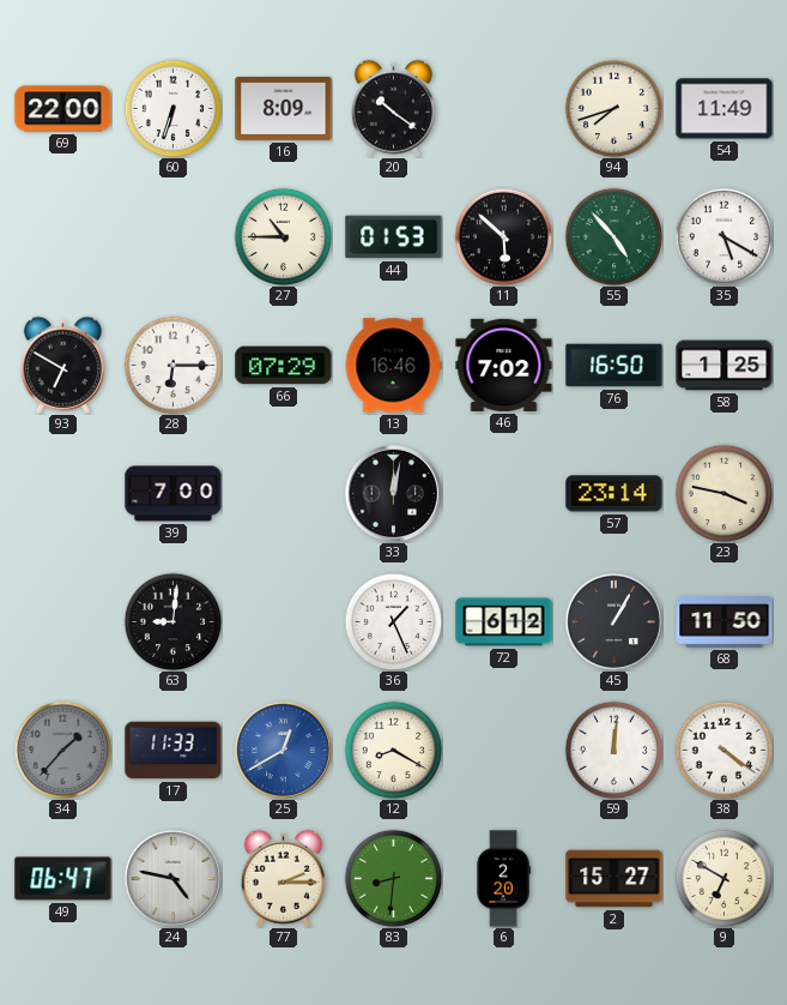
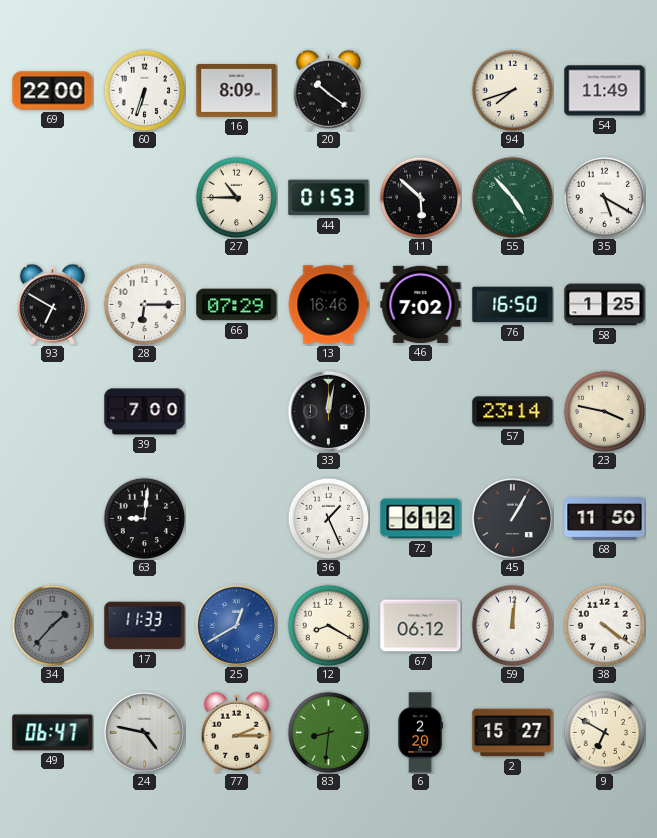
67: none -> 06:12 (421, 626)
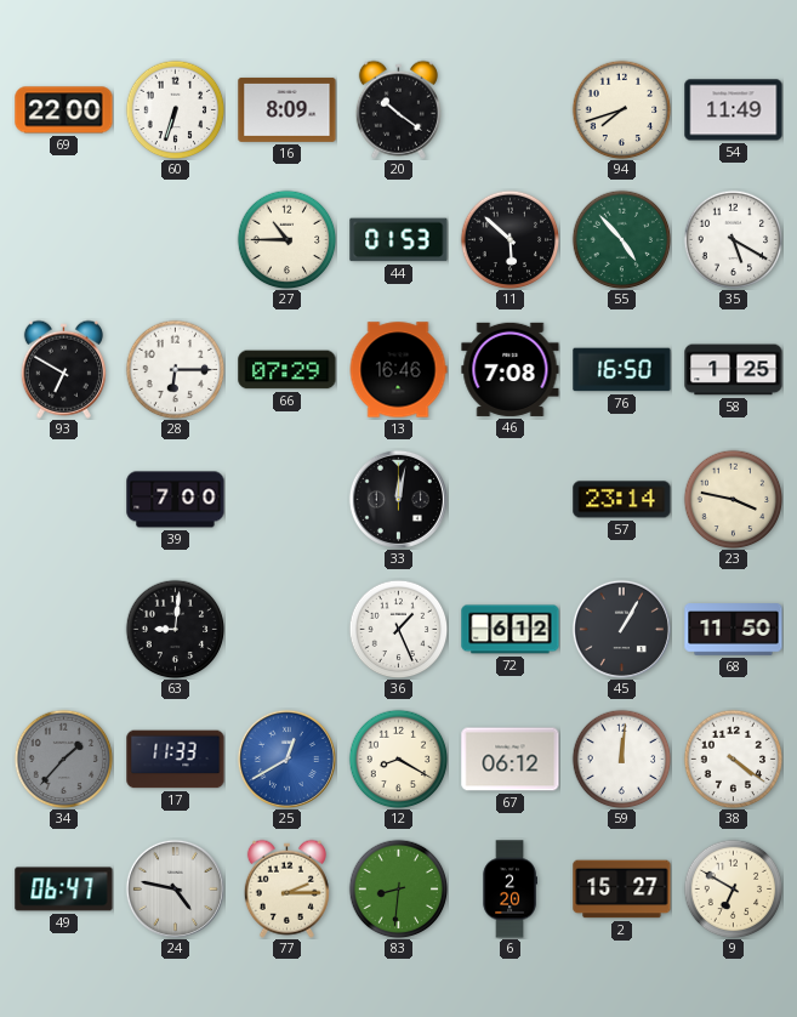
46: 7:02 -> 7:08 (511, 369)
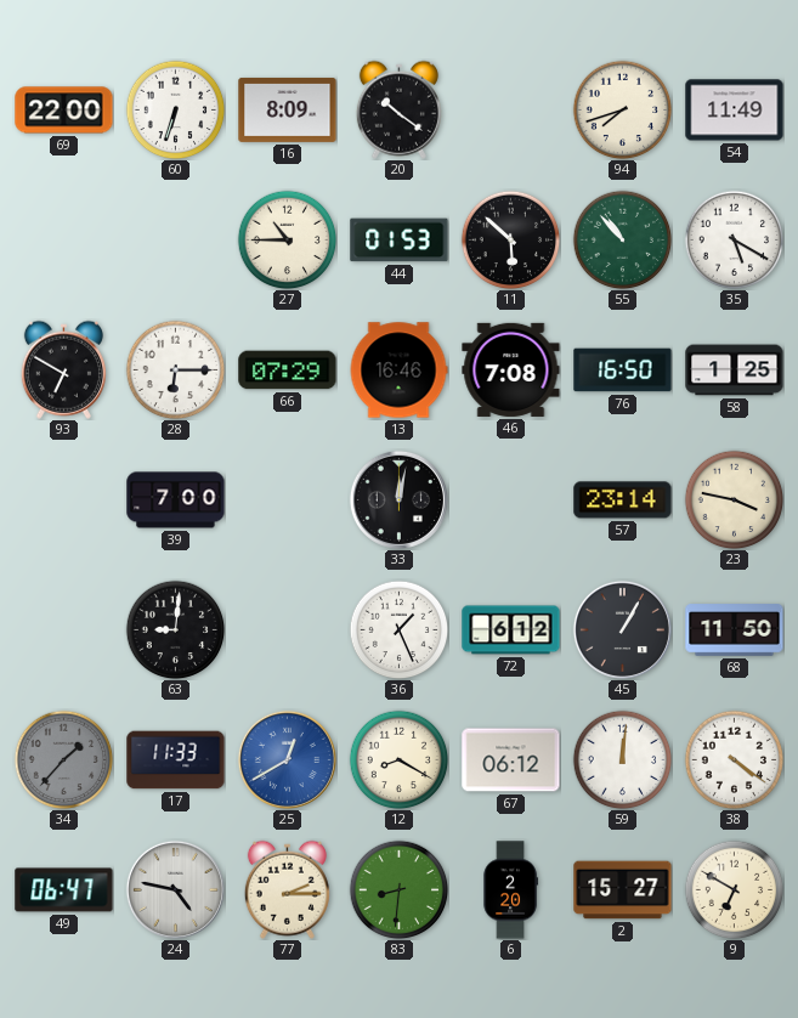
55: 4:53 -> 10:53 (622, 239)
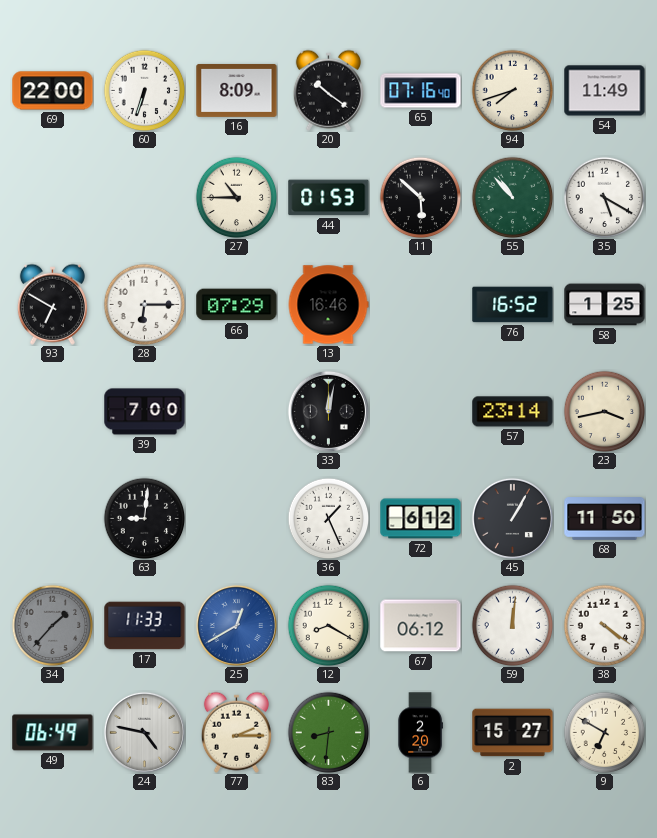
65: none -> 07:16 (421, 91)
46: 7:08 -> none (511, 369)
76: 16:50 -> 16:52 (513, 305)
23: 3:47 -> 3:43 (604, 411)
49: 06:47 -> 06:49 (53, 733)
